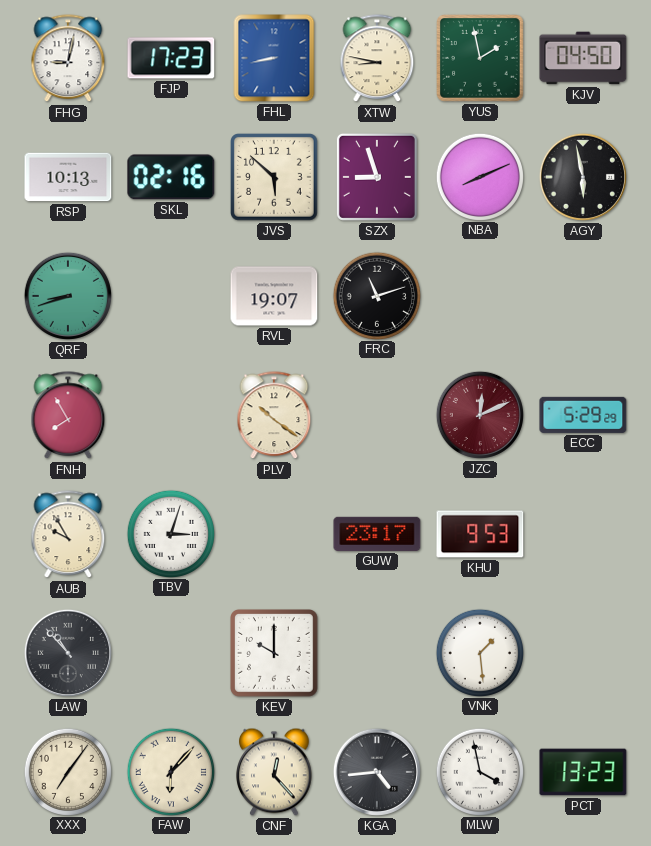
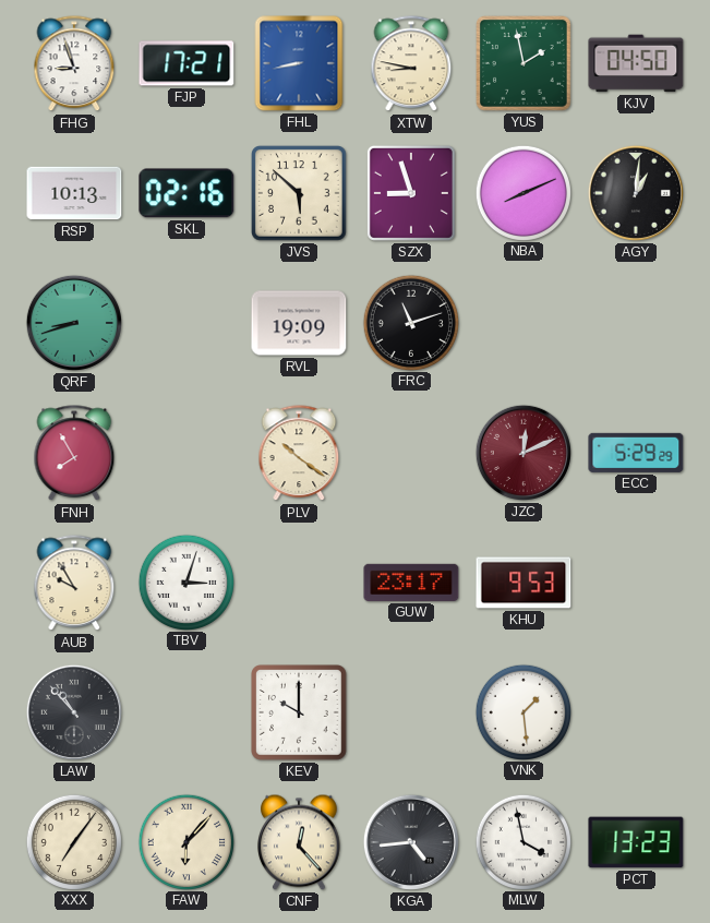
FHG: 9:02 -> 8:57 (74, 64)
FJP: 17:23 -> 17:21 (186, 63)
AGY: 5:58 -> 1:01 (636, 193)
RVL: 19:07 -> 19:09 (299, 323)
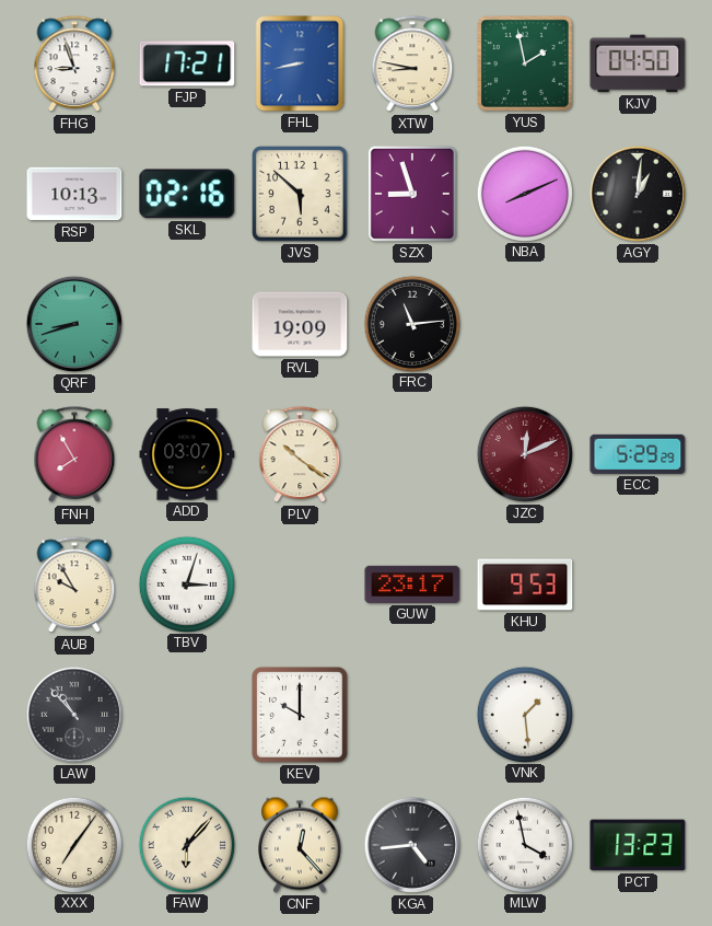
FRC: 11:12 -> 11:14 (411, 323)
ADD: none -> 03:07 (187, 454)
